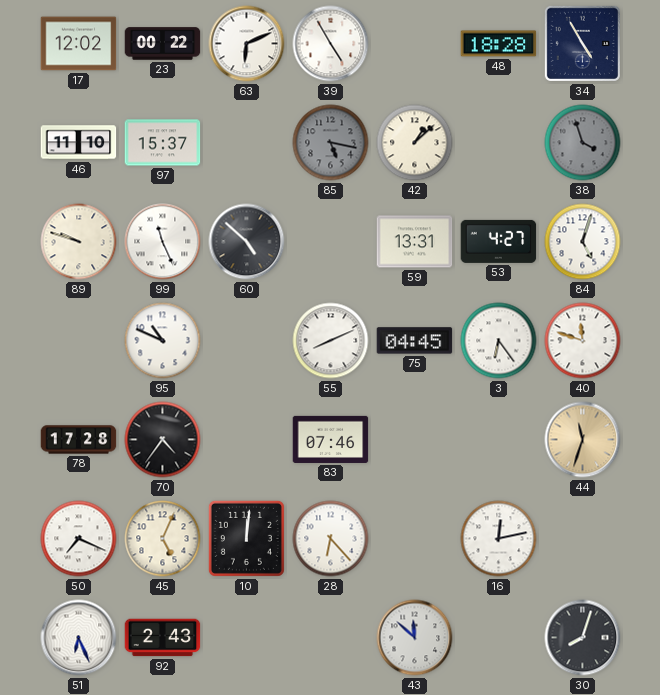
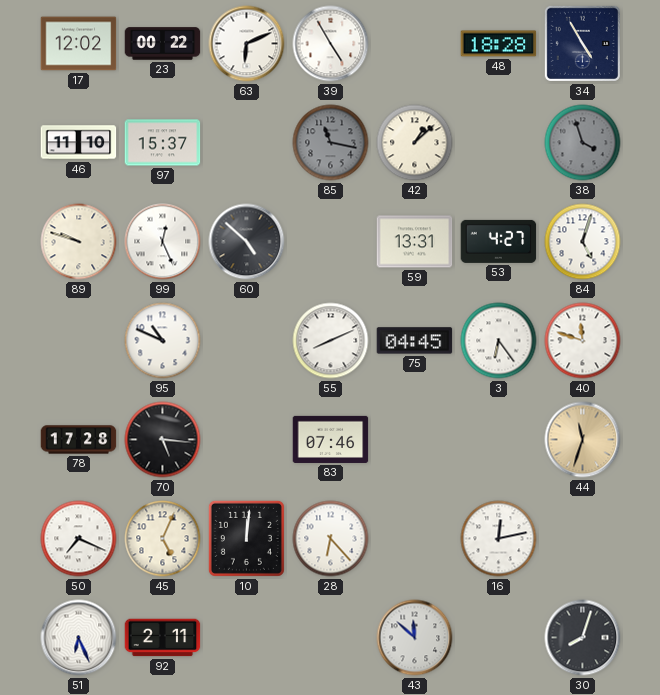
85: 5:17 -> 11:17 (331, 143)
99: 11:26 -> 12:26 (163, 242)
70: 4:36 -> 5:16 (163, 440)
92: 2:43 -> 2:11 (163, 638)
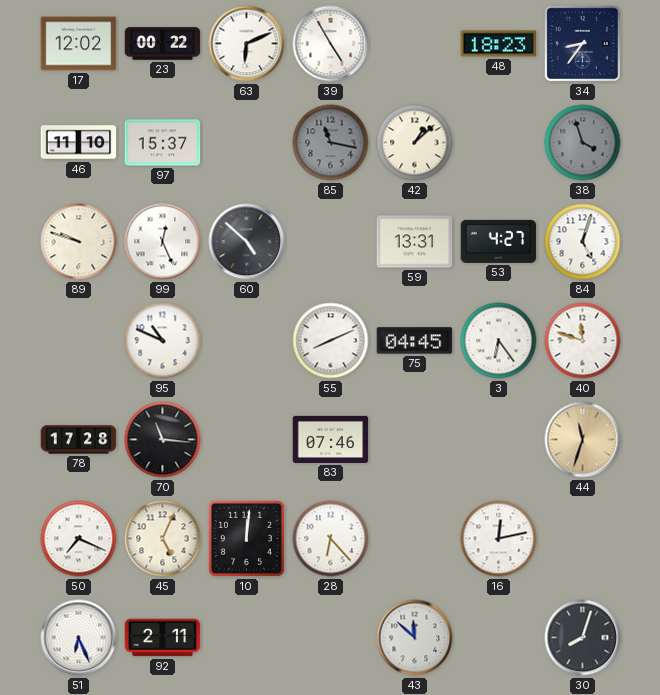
48: 18:28 -> 18:23 (499, 44)
34: 4:55 -> 8:36 (582, 43)
70: 5:16 -> 11:16 (163, 440)
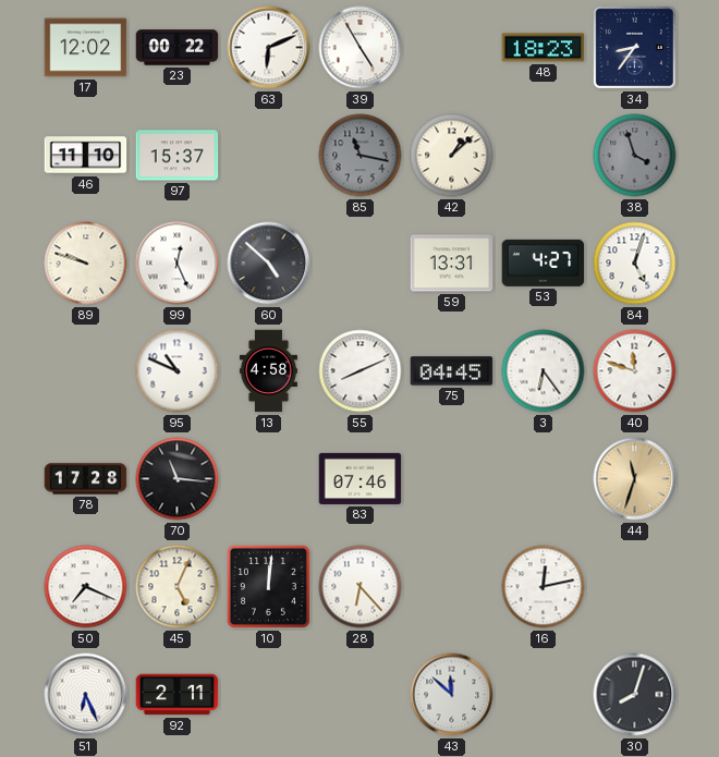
13: none -> 4:58 (268, 371)
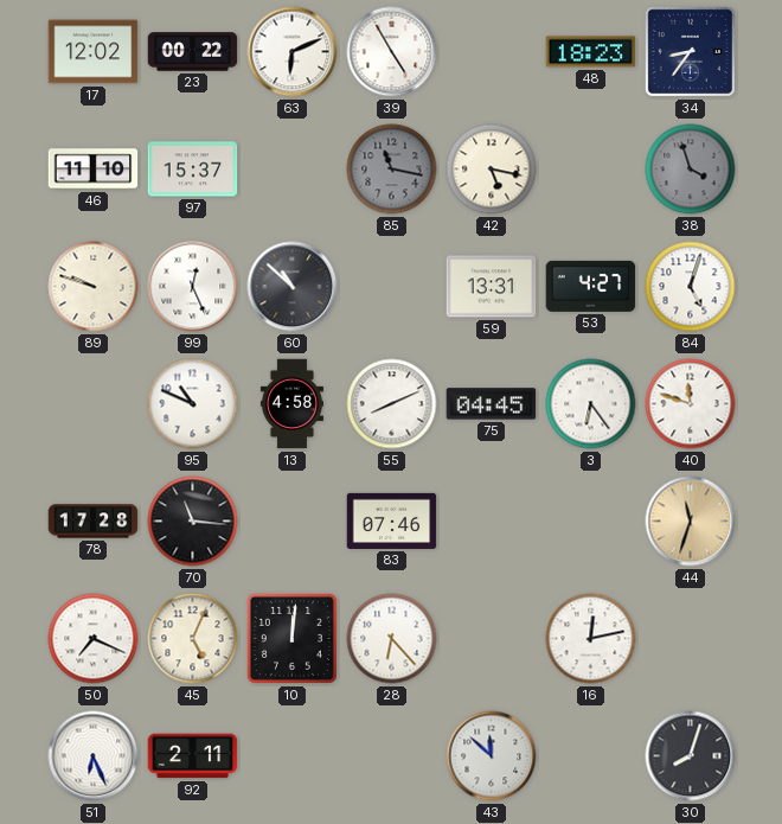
42: 1:08 -> 5:17 (492, 170)
60: 4:52 -> 10:52 (293, 287)
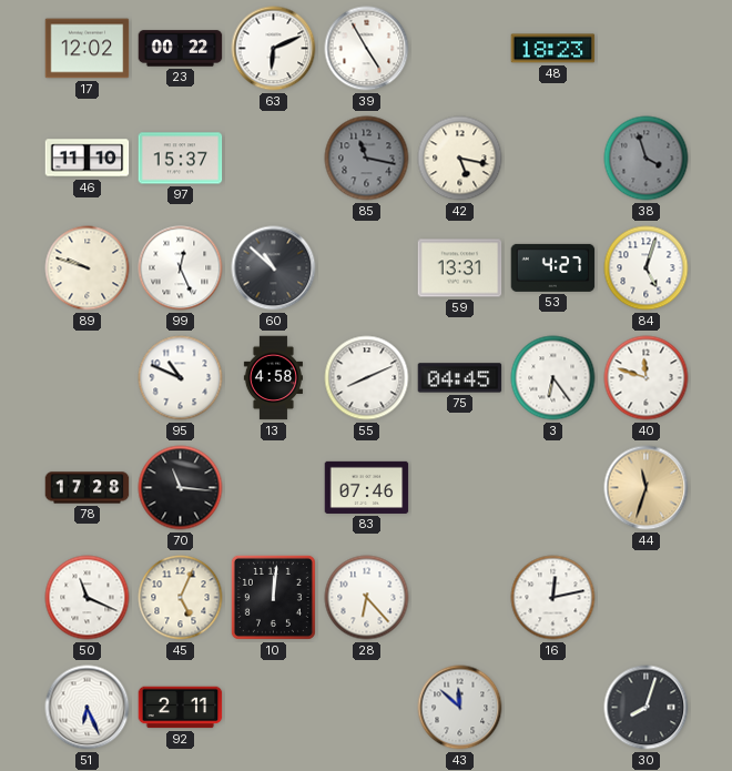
34: 8:36 -> none (690, 51)
50: 7:19 -> 11:19 (88, 598)
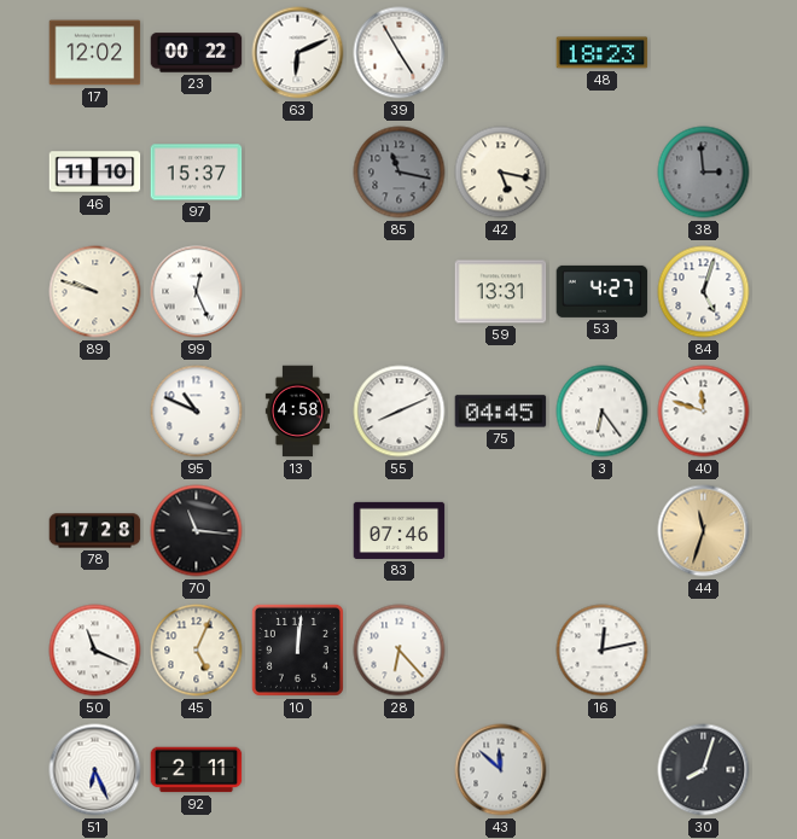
38: 3:57 -> 2:59 (704, 173)
60: 10:52 -> none (274, 268)
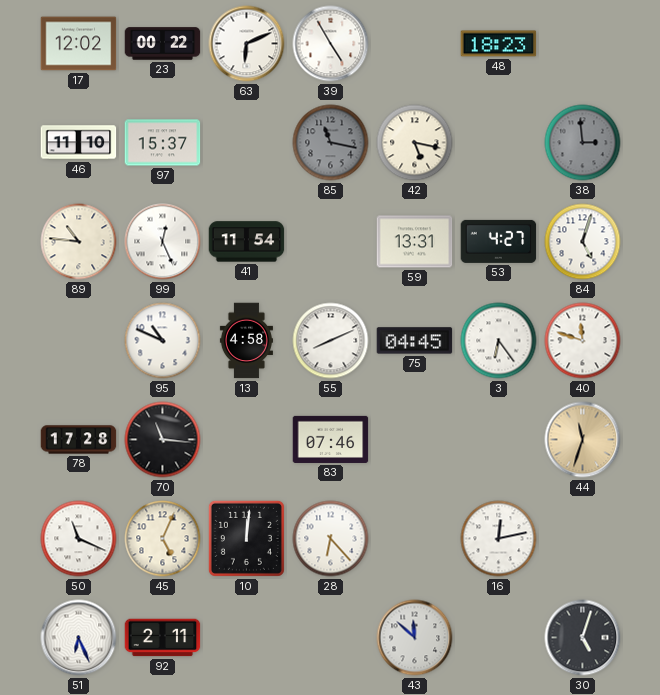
89: 9:48 -> 10:46 (79, 242)
41: none -> 11:54 (247, 242)
30: 8:03 -> 5:03 (583, 638)
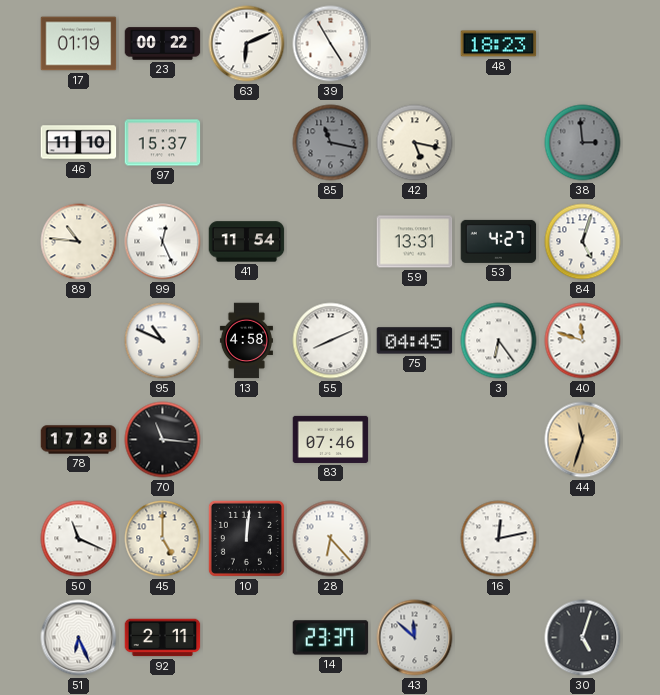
17: 12:02 -> 01:19 (79, 44)
45: 5:04 -> 5:00 (163, 539)
14: none -> 23:37 (331, 638)
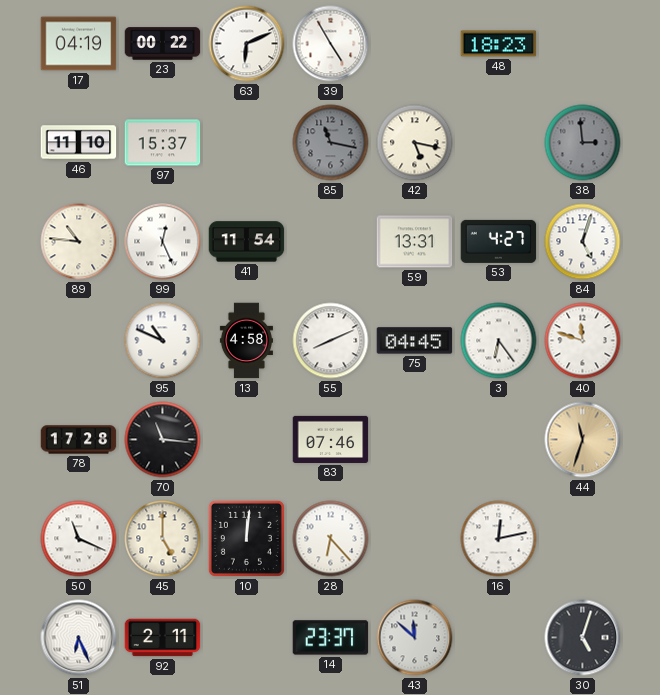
17: 01:19 -> 04:19 (79, 44)
